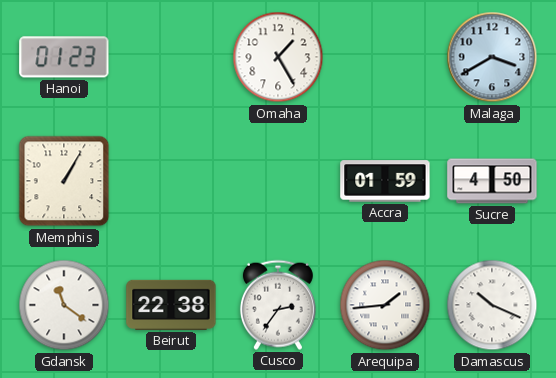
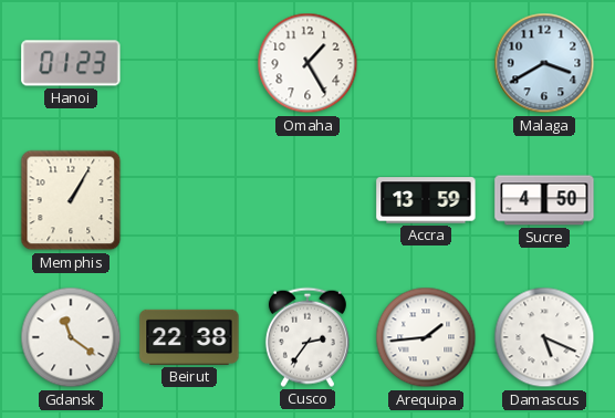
Accra: 01:59 -> 13:59 (426, 200)
Damascus: 10:19 -> 5:19 (544, 337)
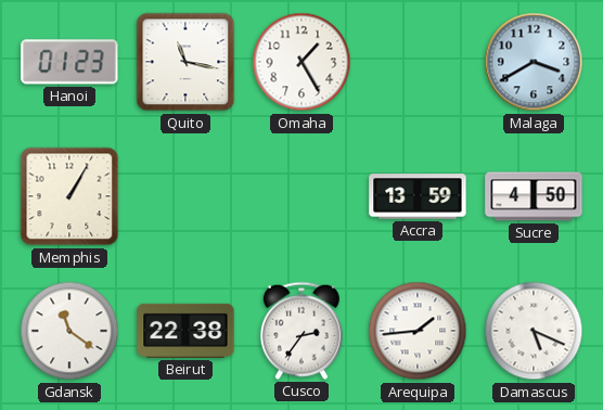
Quito: none -> 11:17 (185, 62)
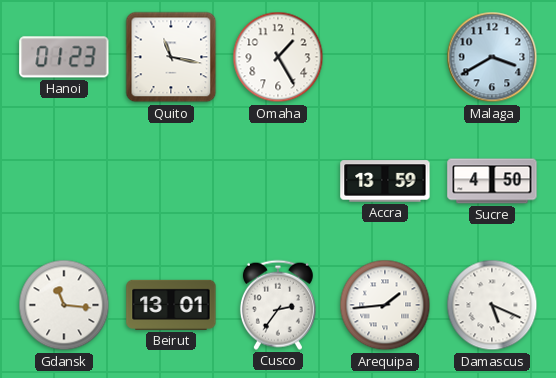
Memphis: 1:05 -> none (69, 196)
Gdansk: 11:21 -> 11:16 (64, 305)
Beirut: 22:38 -> 13:01 (171, 305)
